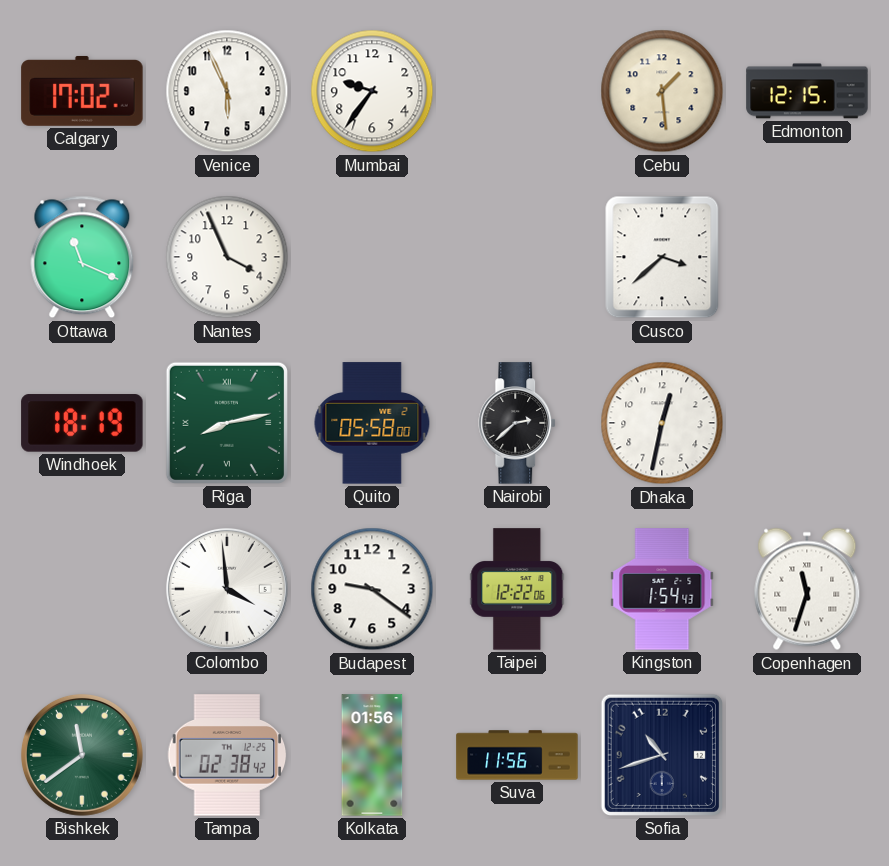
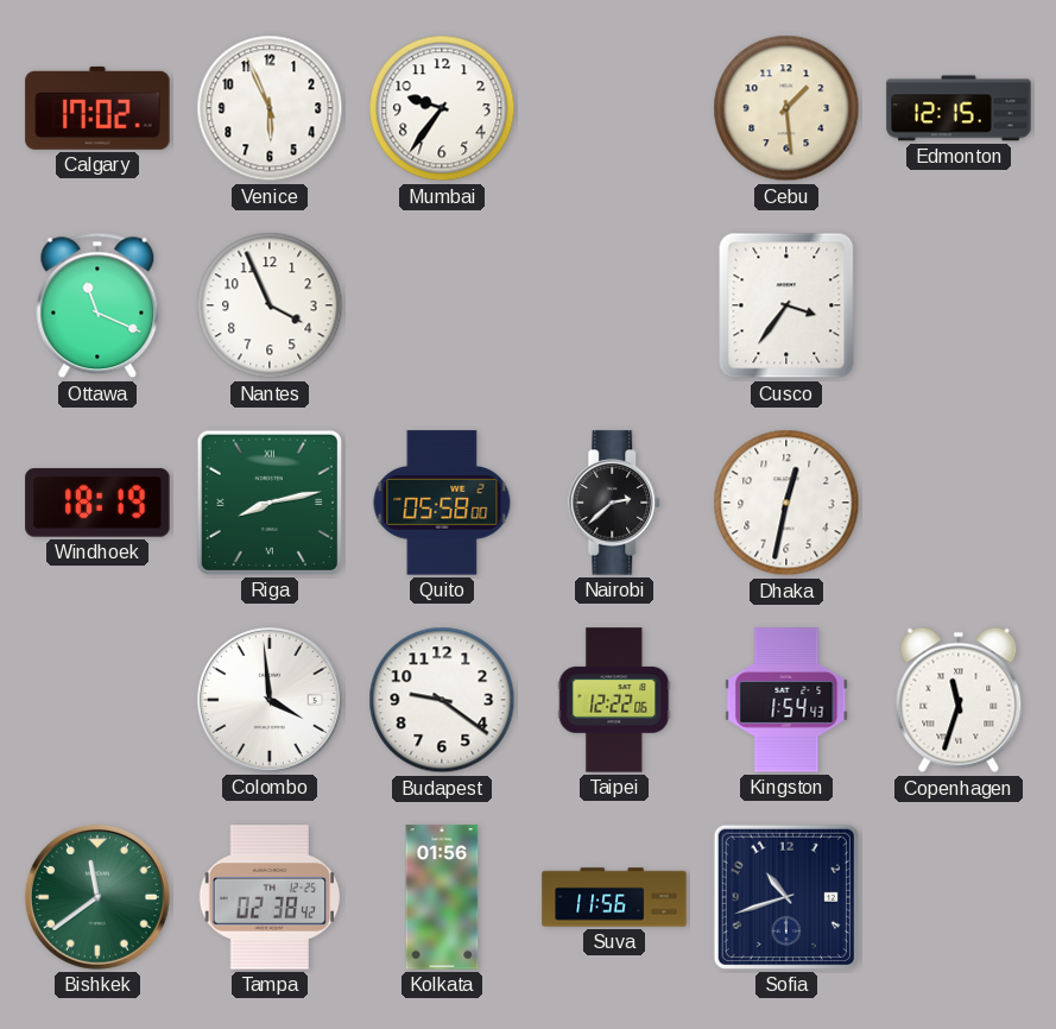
Cusco: 3:38 -> 3:36 (786, 305)
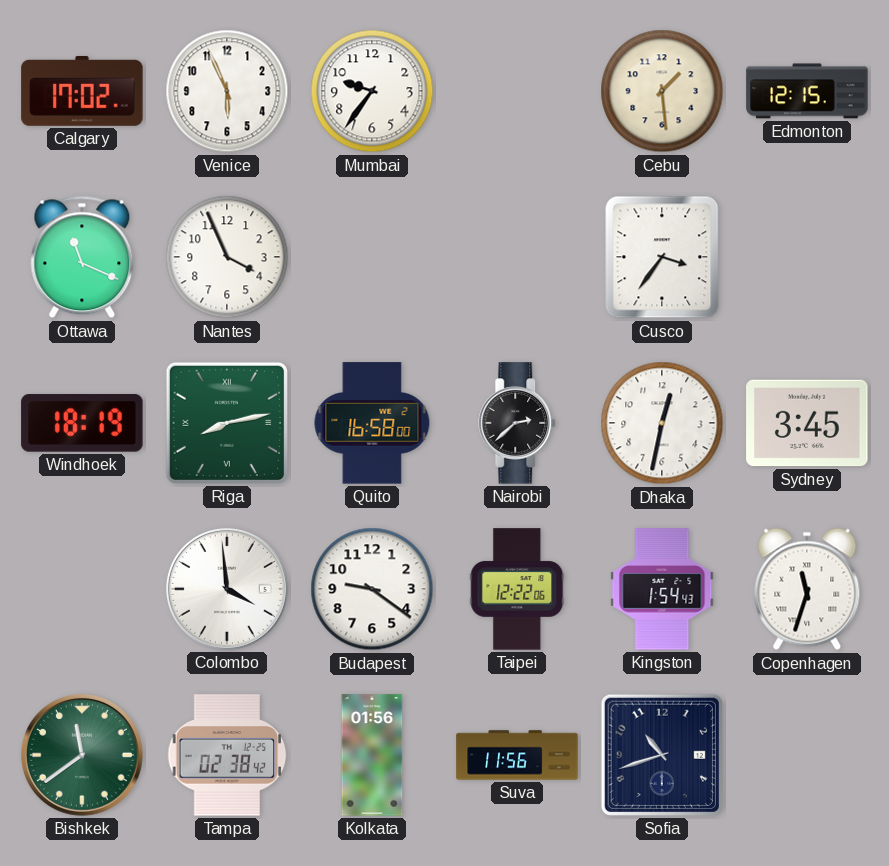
Quito: 05:58 -> 16:58 (372, 423)
Sydney: none -> 3:45 (807, 423)
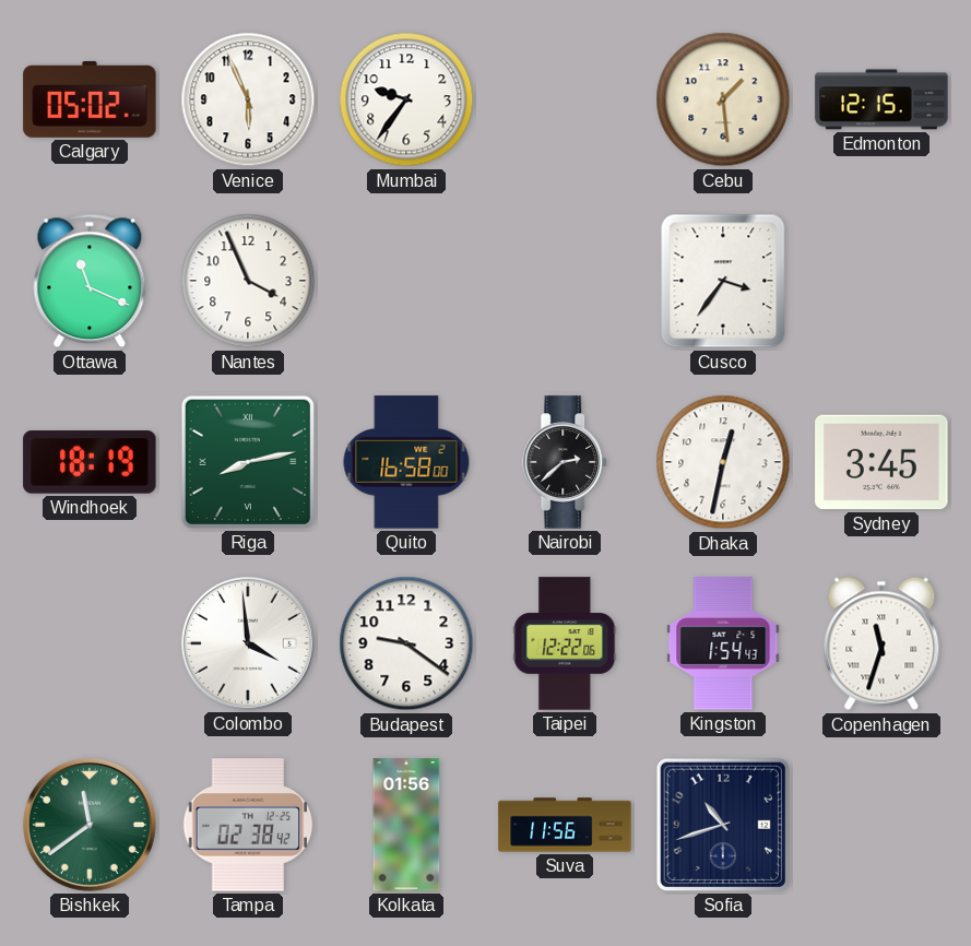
Calgary: 17:02 -> 05:02 (90, 99)
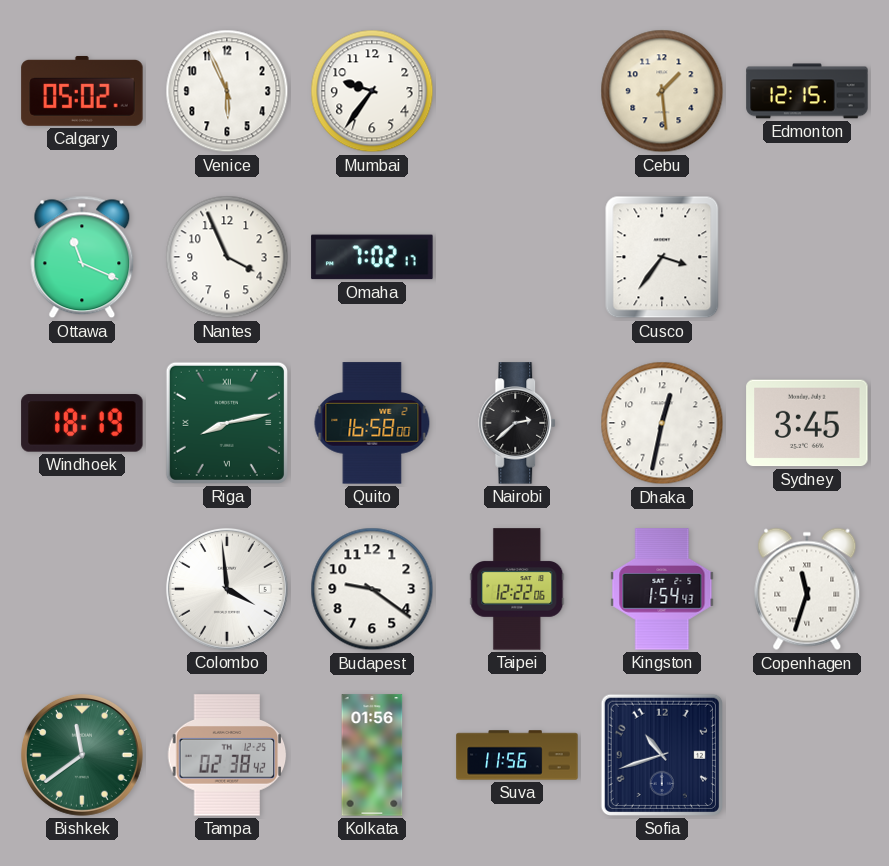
Omaha: none -> 7:02 (372, 257)
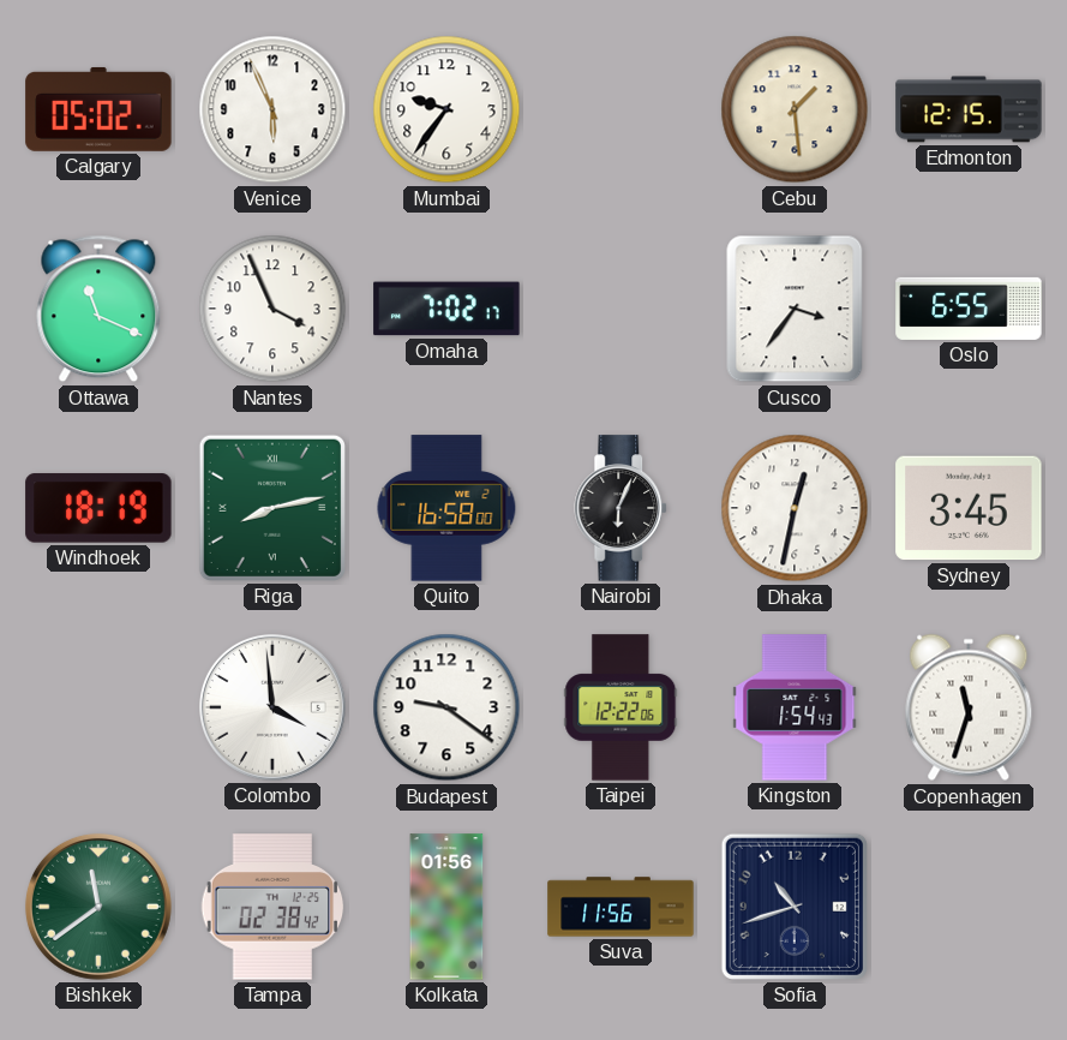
Oslo: none -> 6:55 (969, 309)
Nairobi: 2:38 -> 6:04 (622, 508)
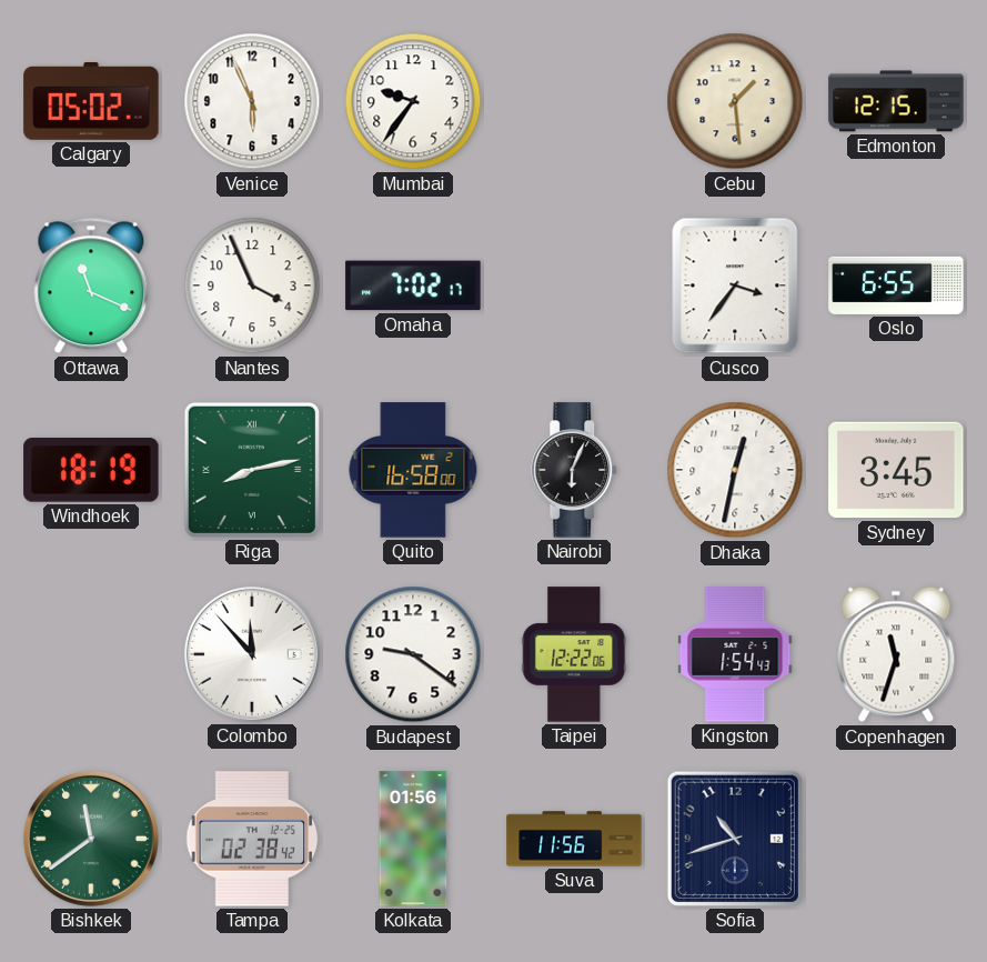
Colombo: 3:59 -> 11:53 (252, 654)
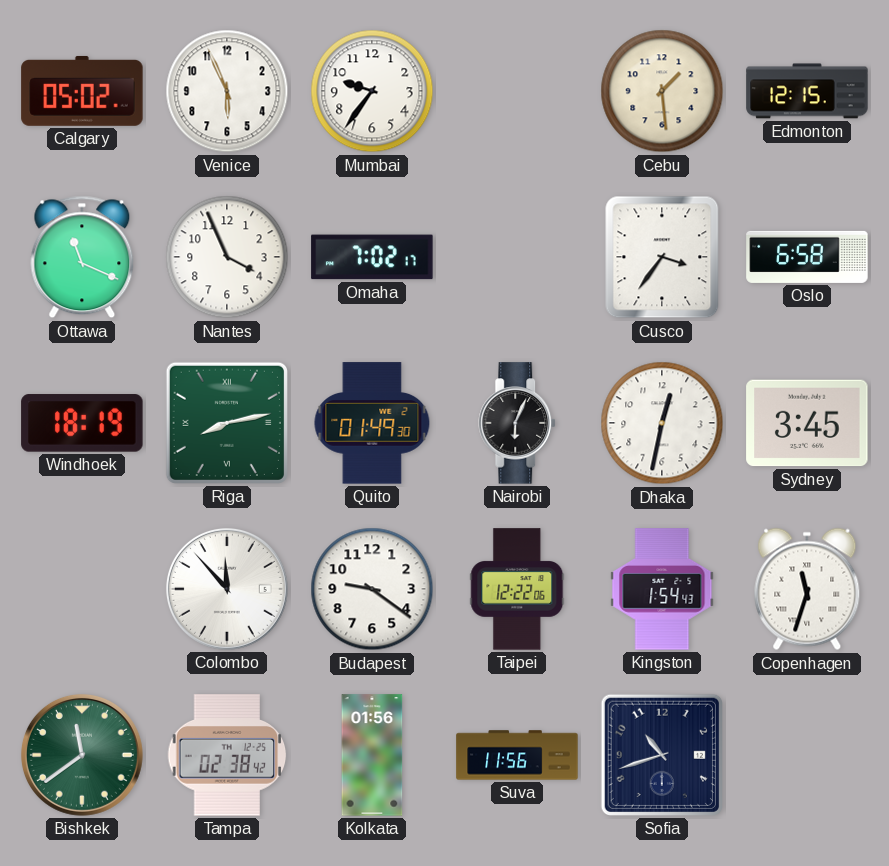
Oslo: 6:55 -> 6:58 (807, 257)
Quito: 16:58 -> 01:49 (372, 423)
